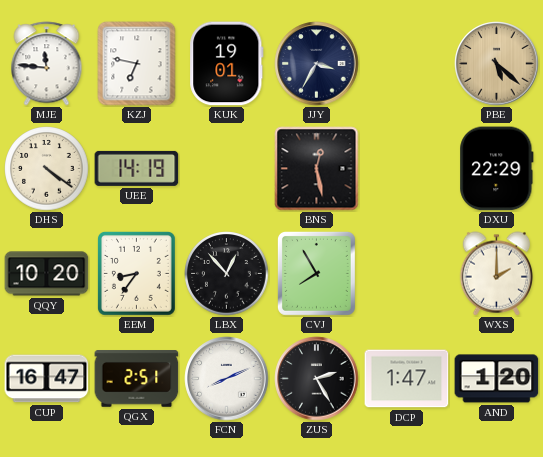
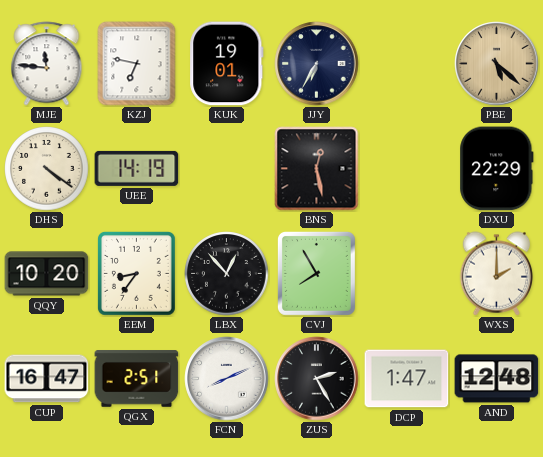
JJY: 3:35 -> 6:35 (317, 64)
AND: 1:20 -> 12:48 (497, 379)
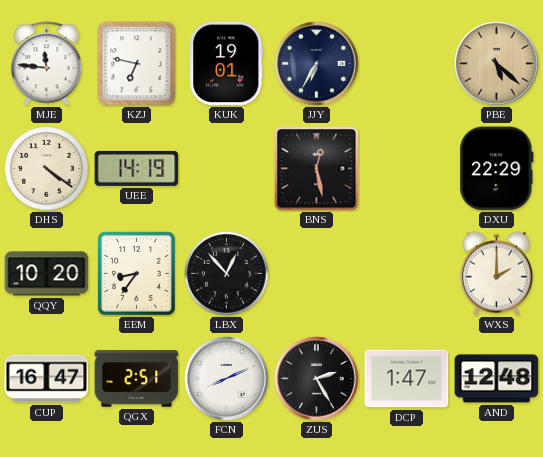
CVJ: 7:55 -> none (316, 273)
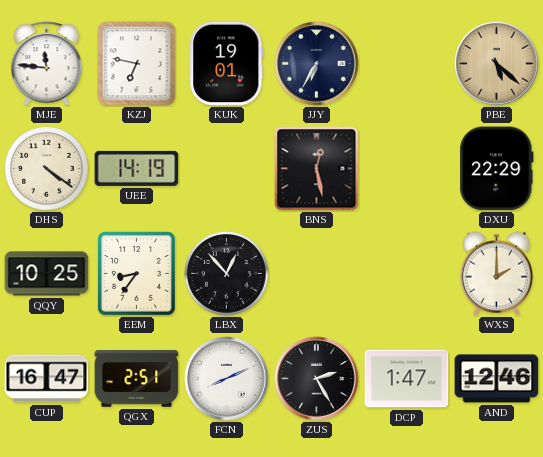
QQY: 10:20 -> 10:25 (47, 274)
AND: 12:48 -> 12:46 (497, 379)
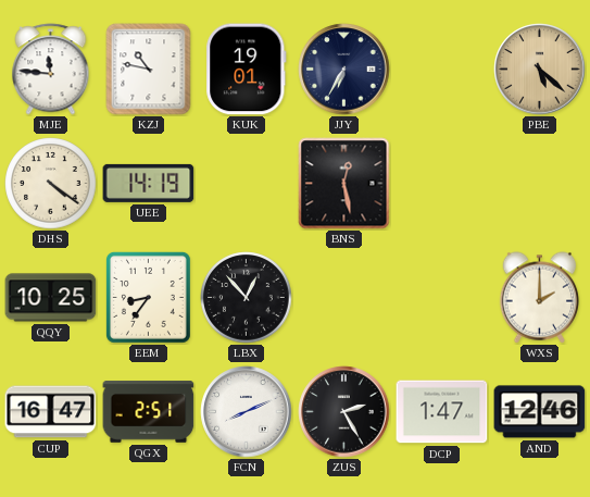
KZJ: 6:47 -> 10:47 (149, 70)
DXU: 22:29 -> none (497, 169)
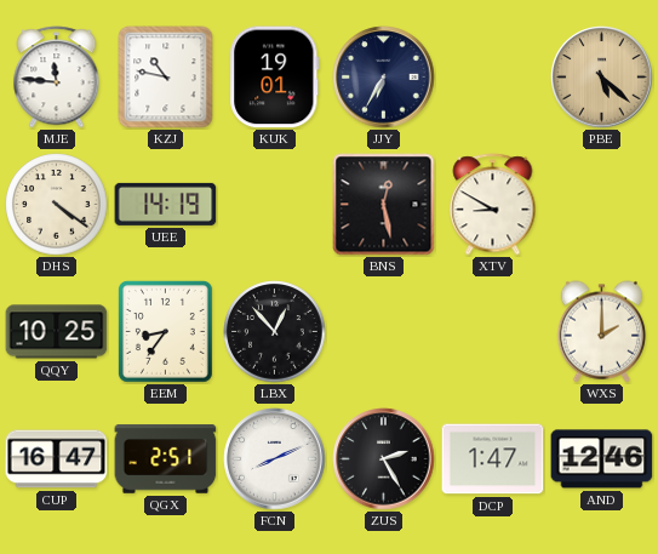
XTV: none -> 8:50 (493, 205)
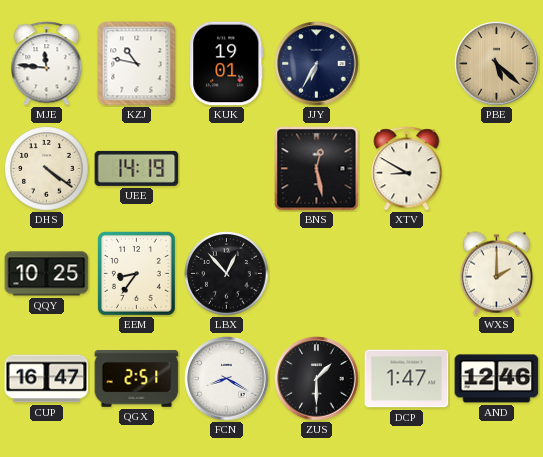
FCN: 8:11 -> 8:20 (227, 379)
ZUS: 2:25 -> 1:30 (317, 379)
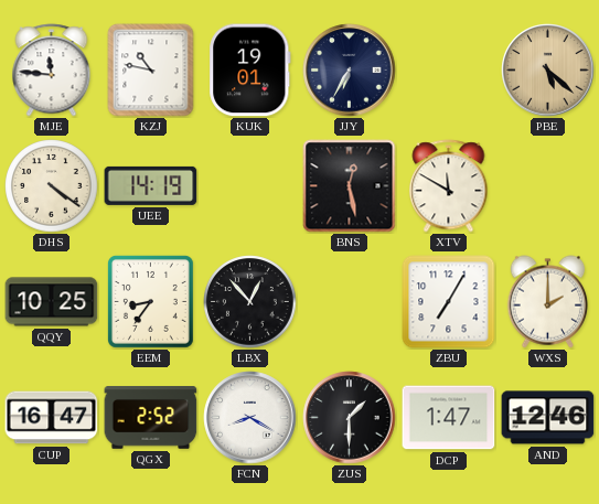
XTV: 8:50 -> 11:50 (449, 186)
ZBU: none -> 7:05 (449, 302)
QGX: 2:51 -> 2:52 (151, 418)
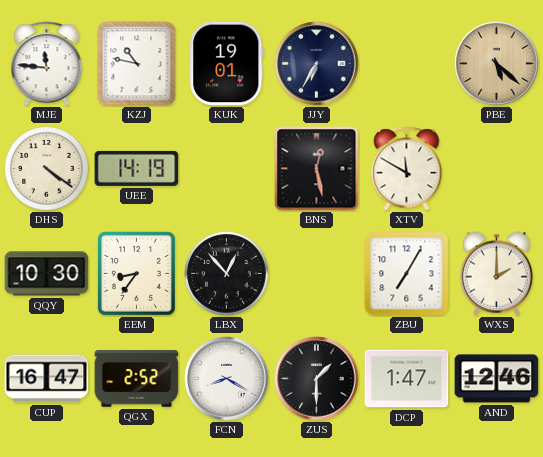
QQY: 10:25 -> 10:30 (47, 274)
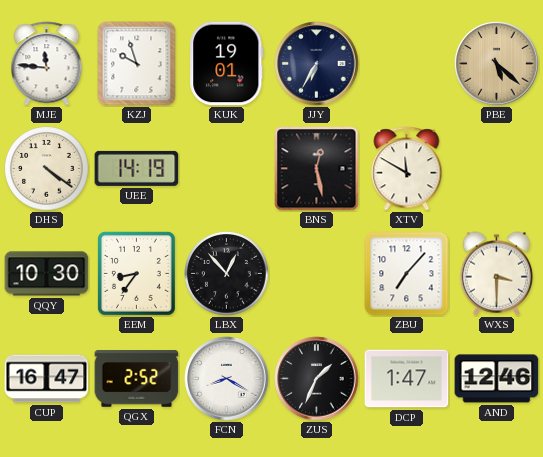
KZJ: 10:47 -> 9:57 (137, 64)
ZBU: 7:05 -> 7:07 (407, 274)
WXS: 2:00 -> 3:30 (497, 274)
ZUS: 1:30 -> 1:34 (317, 379)
